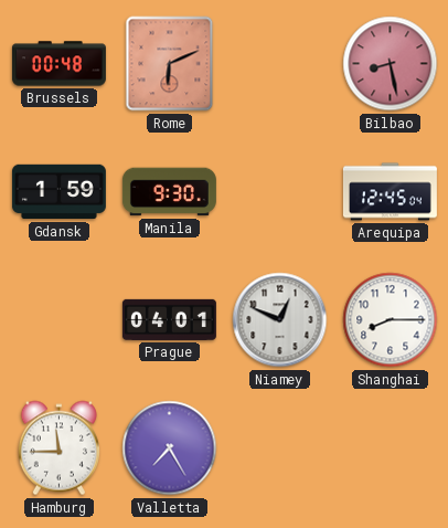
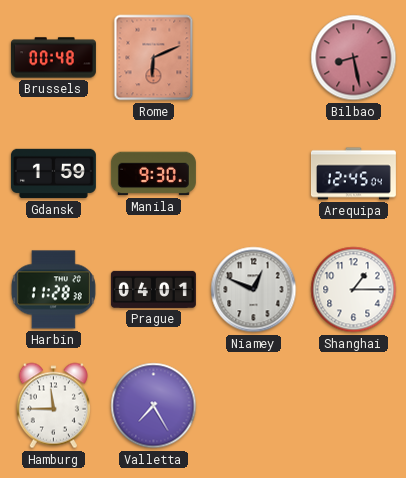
Harbin: none -> 11:28 (53, 290)
Shanghai: 8:15 -> 1:15 (354, 290)
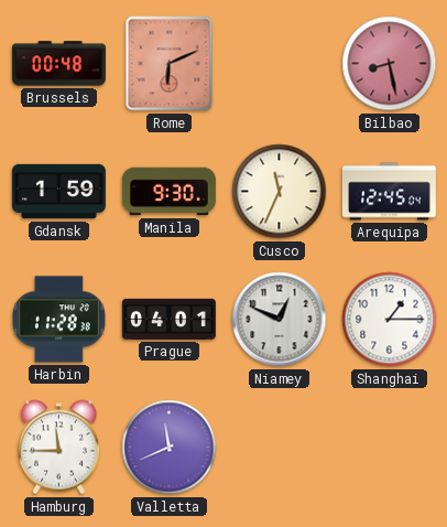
Cusco: none -> 11:34 (280, 192)
Valletta: 7:25 -> 11:41 (170, 448)
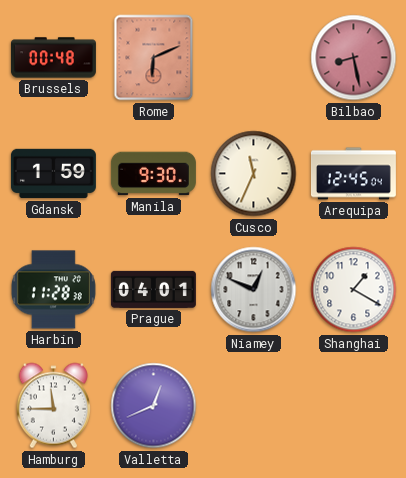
Shanghai: 1:15 -> 1:20 (354, 290)
Valletta: 11:41 -> 12:41 (154, 406)
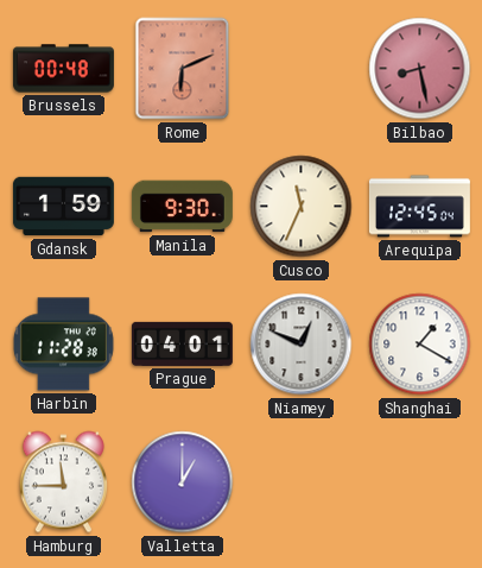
Valletta: 12:41 -> 1:00 (183, 482)
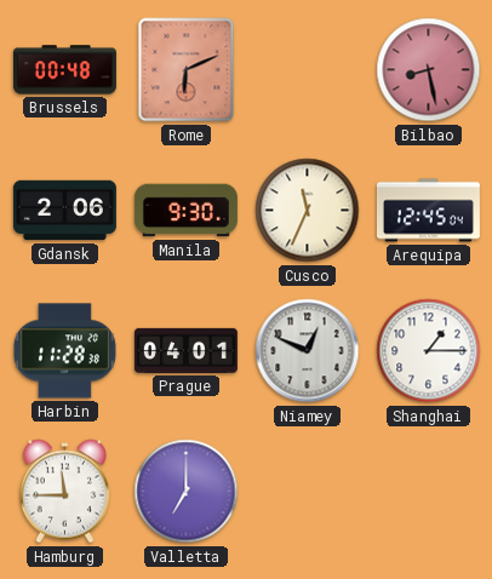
Gdansk: 1:59 -> 2:06 (64, 211)
Shanghai: 1:20 -> 1:15 (429, 351)
Valletta: 1:00 -> 7:00 (187, 492)
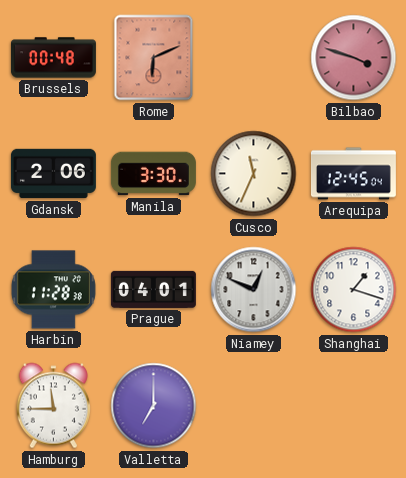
Bilbao: 8:28 -> 3:48 (354, 58)
Manila: 9:30 -> 3:30 (153, 174)
Shanghai: 1:15 -> 1:18 (354, 290)
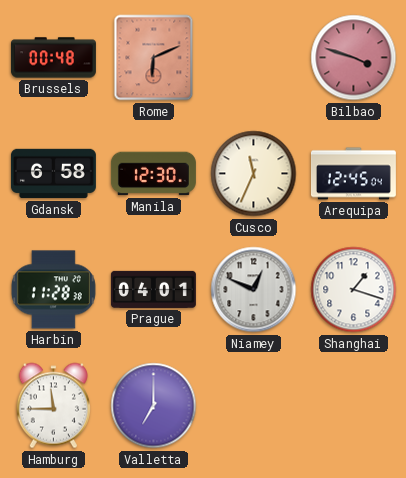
Gdansk: 2:06 -> 6:58 (53, 174)
Manila: 3:30 -> 12:30 (153, 174)
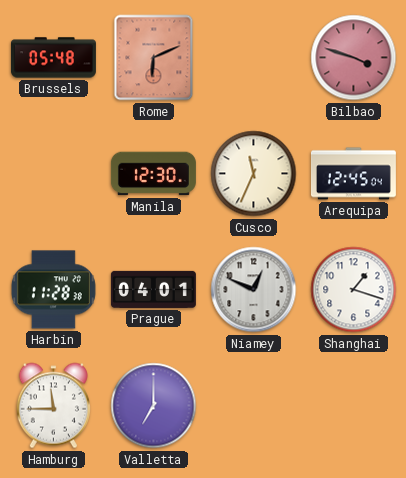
Brussels: 00:48 -> 05:48 (53, 58)
Gdansk: 6:58 -> none (53, 174)
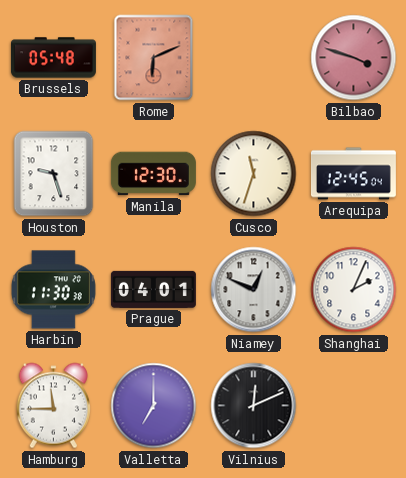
Houston: none -> 9:27 (54, 174)
Cusco: 11:34 -> 11:33 (254, 174)
Harbin: 11:28 -> 11:30 (53, 290)
Shanghai: 1:18 -> 2:04 (354, 290)
Vilnius: none -> 12:11 (254, 406)
